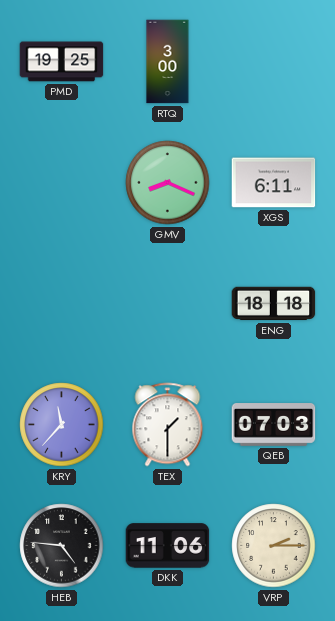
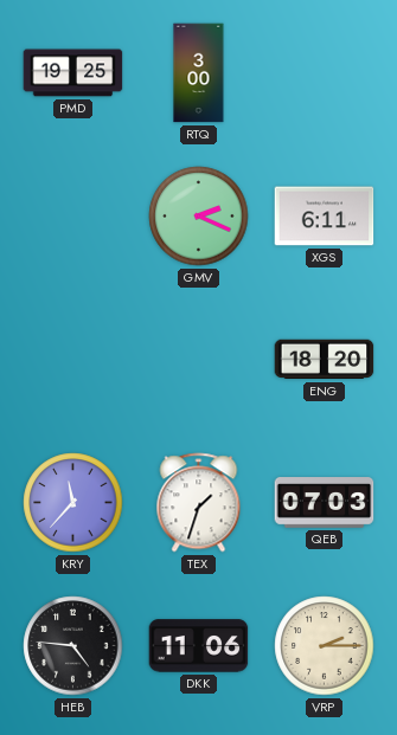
GMV: 8:19 -> 2:19 (199, 217)
ENG: 18:18 -> 18:20 (325, 360)
TEX: 1:30 -> 1:33 (199, 503)
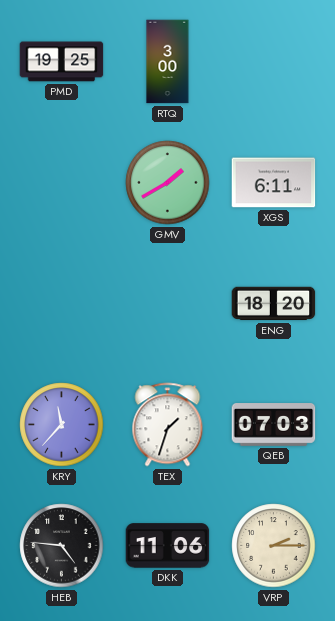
GMV: 2:19 -> 1:40 (168, 183)
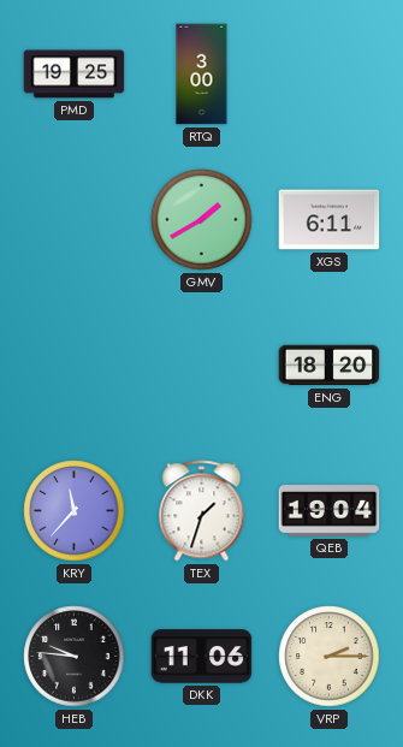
QEB: 07:03 -> 19:04 (330, 511)
HEB: 4:46 -> 9:46 (75, 657)
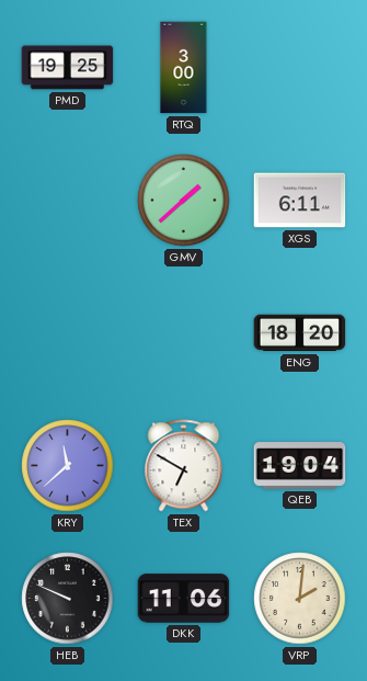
GMV: 1:40 -> 1:38 (184, 201)
KRY: 11:37 -> 11:38 (68, 466)
TEX: 1:33 -> 6:50 (184, 466)
HEB: 9:46 -> 9:49 (68, 599)
VRP: 2:15 -> 2:01 (300, 599)
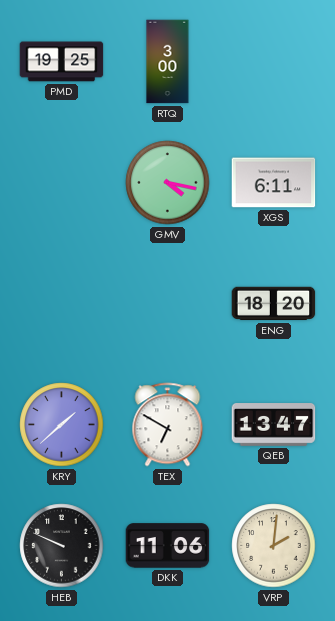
GMV: 1:38 -> 4:17 (168, 183)
KRY: 11:38 -> 1:38 (62, 425)
QEB: 19:04 -> 13:47 (274, 425)
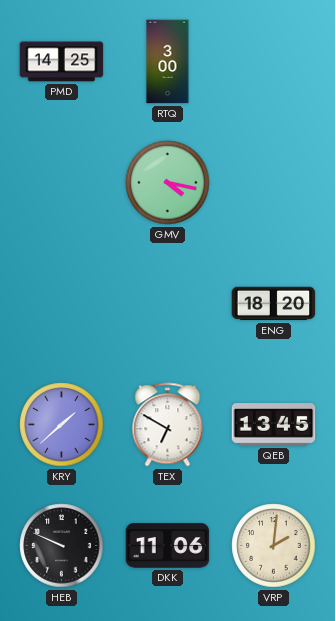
PMD: 19:25 -> 14:25 (62, 62)
XGS: 6:11 -> none (274, 183)
QEB: 13:47 -> 13:45 (274, 425)
